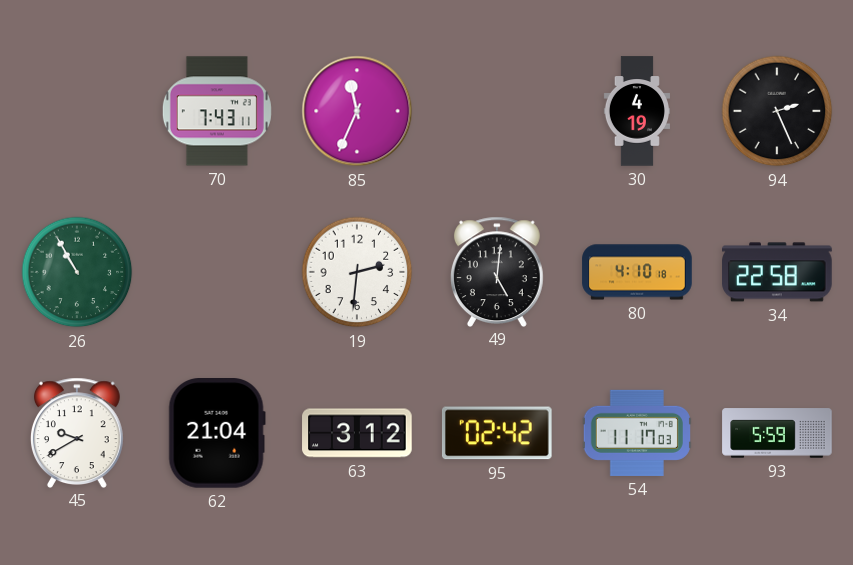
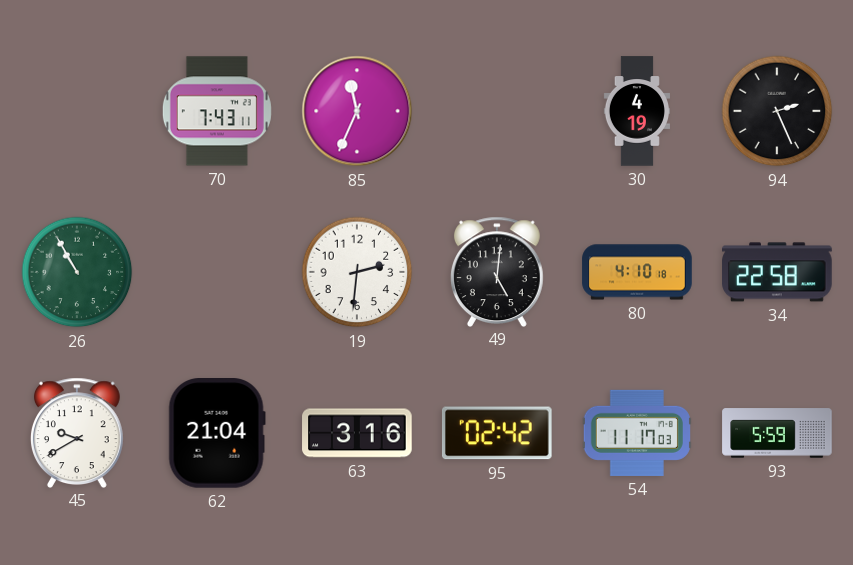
63: 3:12 -> 3:16 (357, 433)
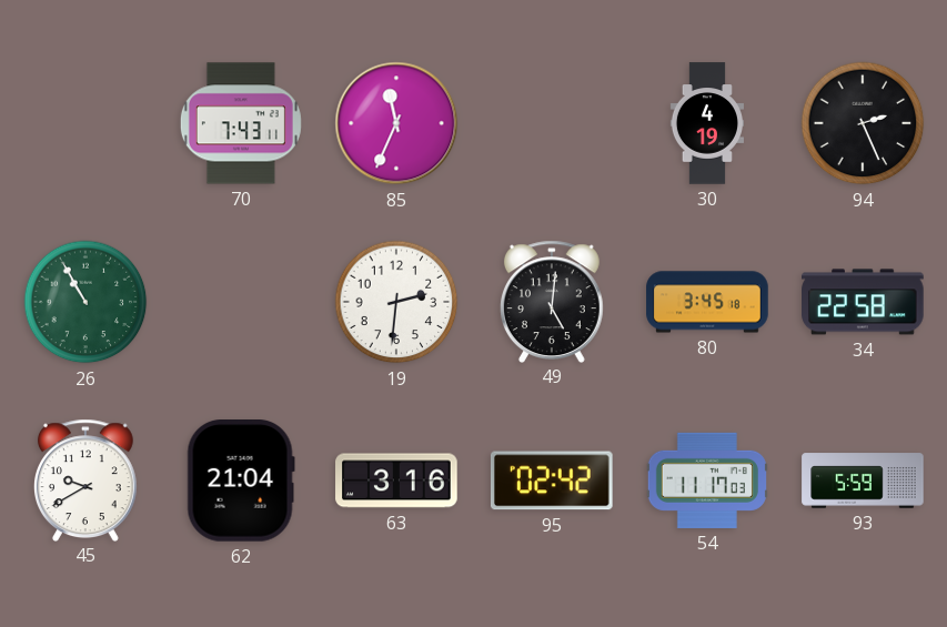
80: 4:10 -> 3:45 (707, 302)
